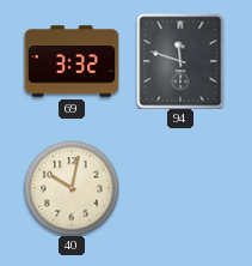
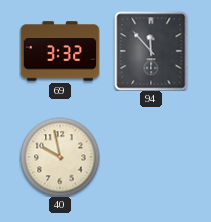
94: 11:48 -> 11:53 (151, 51)
40: 10:02 -> 9:58 (60, 157)
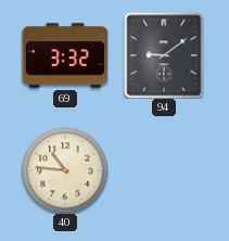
94: 11:53 -> 9:09 (164, 55)
40: 9:58 -> 10:46 (65, 170)
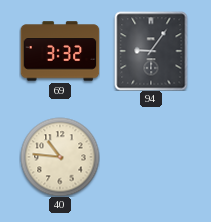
94: 9:09 -> 9:06 (151, 51)
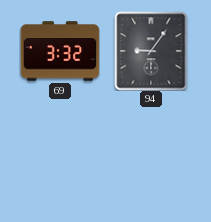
40: 10:46 -> none (60, 157)
